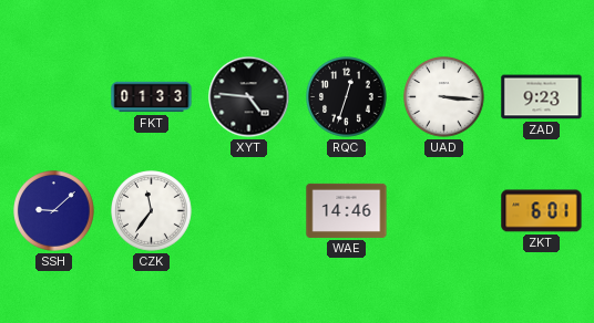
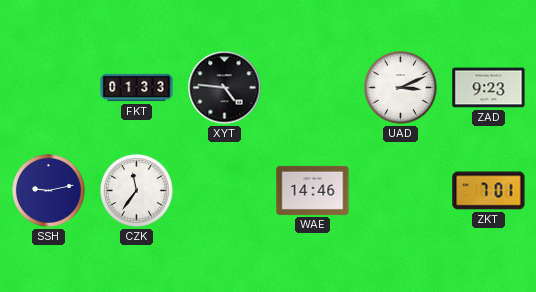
RQC: 12:33 -> none (347, 97)
UAD: 3:16 -> 3:11 (401, 88)
SSH: 9:08 -> 9:13 (49, 191)
ZKT: 6:01 -> 7:01 (489, 191)
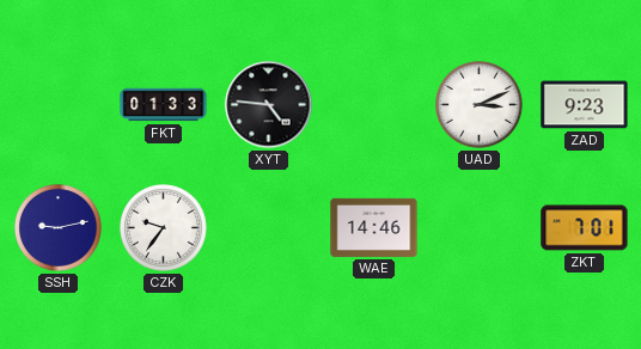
CZK: 11:36 -> 9:36 (164, 228)
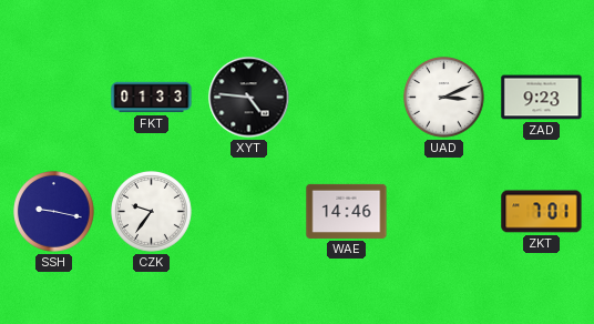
SSH: 9:13 -> 9:17 (54, 212)
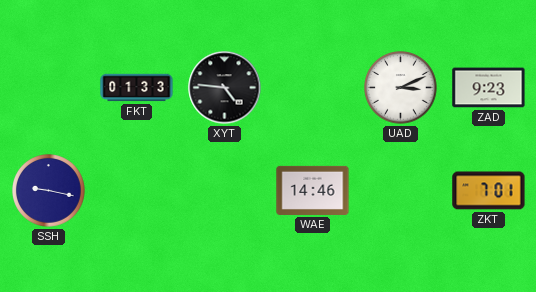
CZK: 9:36 -> none (152, 212)
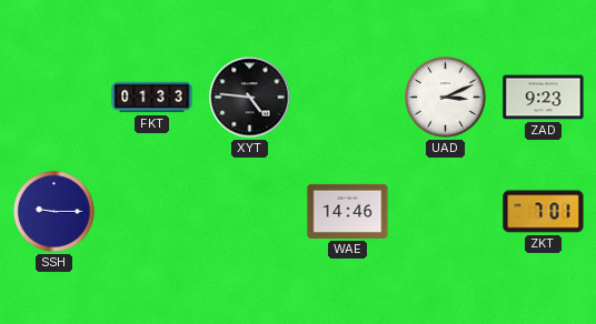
SSH: 9:17 -> 9:15 (54, 212)
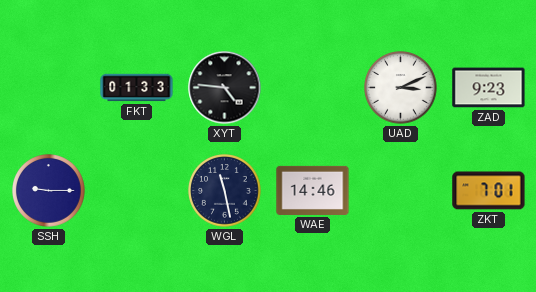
WGL: none -> 11:28 (225, 191)
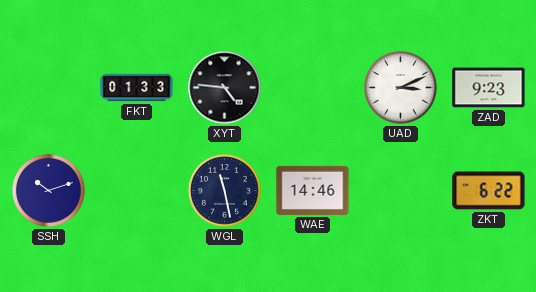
SSH: 9:15 -> 10:12 (49, 191)
ZKT: 7:01 -> 6:22 (489, 191)
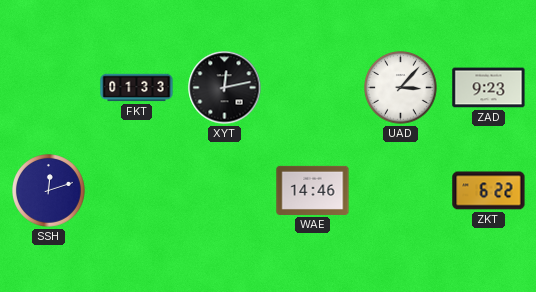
XYT: 4:46 -> 12:13 (225, 88)
UAD: 3:11 -> 3:07 (401, 88)
SSH: 10:12 -> 12:12 (49, 191)
WGL: 11:28 -> none (225, 191)
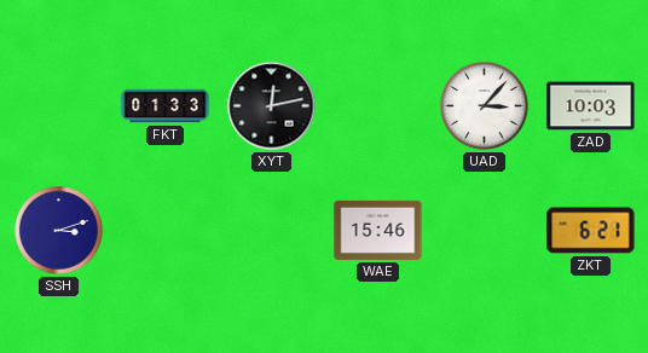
ZAD: 9:23 -> 10:03 (591, 106)
SSH: 12:12 -> 3:12 (59, 231)
WAE: 14:46 -> 15:46 (378, 230)
ZKT: 6:22 -> 6:21 (591, 231)
